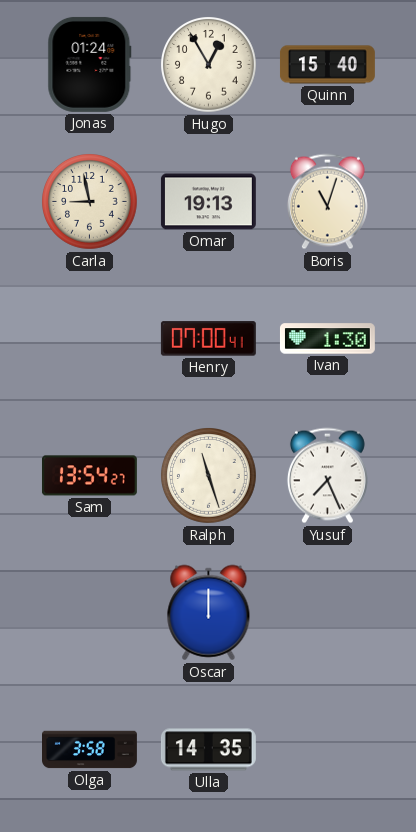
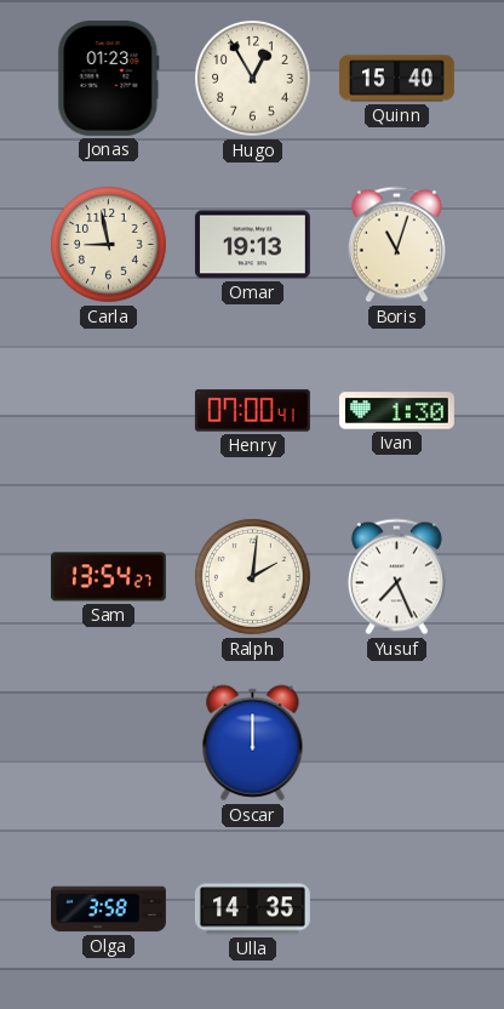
Jonas: 01:24 -> 01:23 (109, 78)
Ralph: 11:27 -> 2:01 (253, 577)
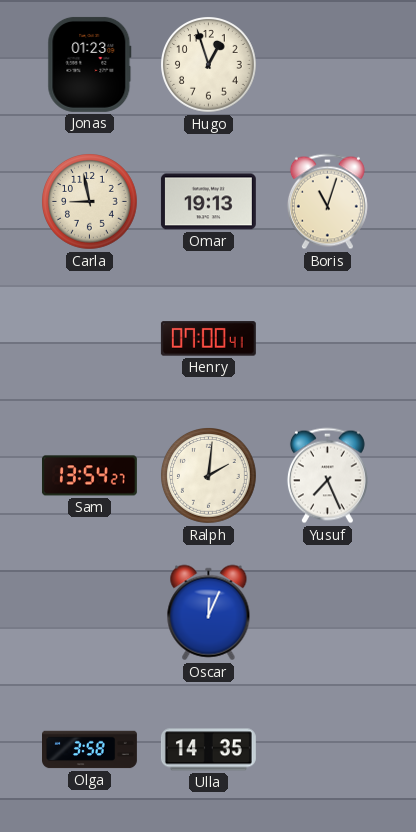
Hugo: 12:55 -> 12:57 (209, 65)
Quinn: 15:40 -> none (396, 79)
Ivan: 1:30 -> none (396, 411)
Oscar: 12:00 -> 12:04 (209, 613)
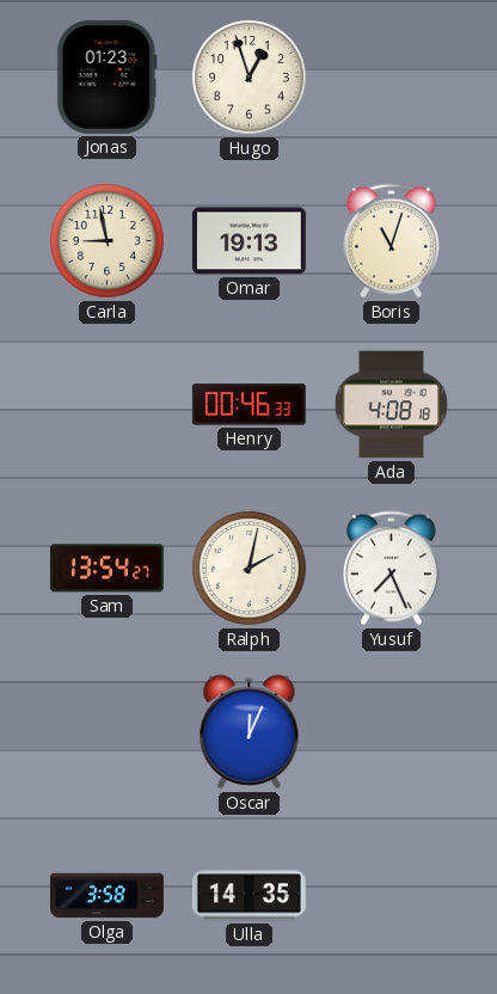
Henry: 07:00 -> 00:46 (249, 405)
Ada: none -> 4:08 (391, 405)
Ralph: 2:01 -> 2:02 (250, 569)
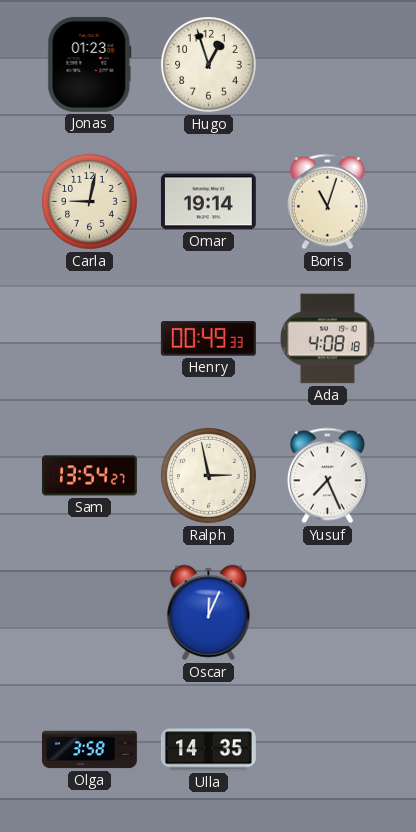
Carla: 8:58 -> 9:02 (90, 202)
Omar: 19:13 -> 19:14 (208, 202)
Henry: 00:46 -> 00:49 (208, 339)
Ralph: 2:02 -> 2:58 (209, 476)
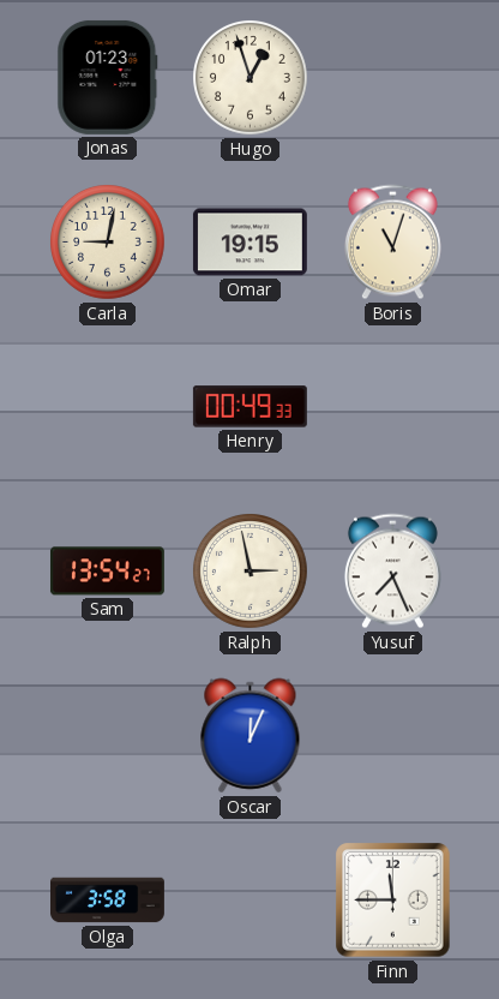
Omar: 19:14 -> 19:15 (249, 243)
Ada: 4:08 -> none (327, 339)
Ulla: 14:35 -> none (208, 750)
Finn: none -> 11:45 (393, 901)
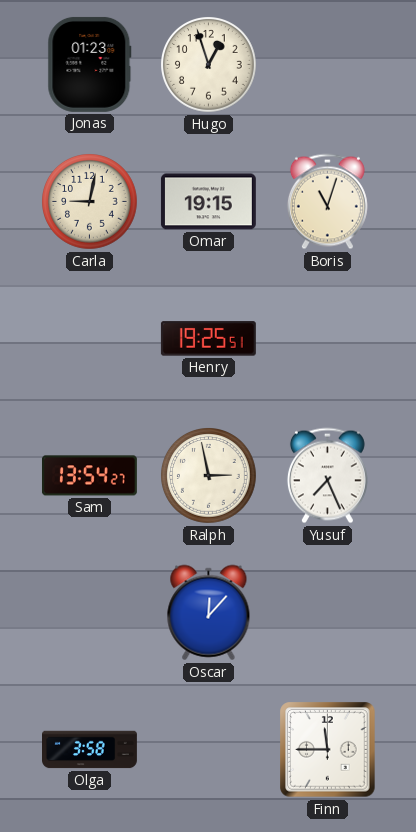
Henry: 00:49 -> 19:25 (208, 339)
Oscar: 12:04 -> 12:07 (209, 613)
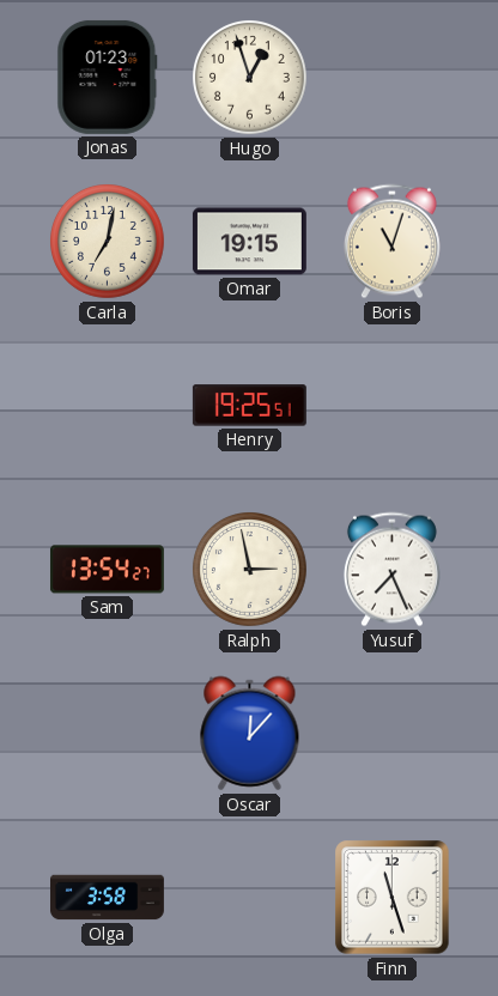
Carla: 9:02 -> 7:02 (108, 242)
Finn: 11:45 -> 11:27 (393, 898)
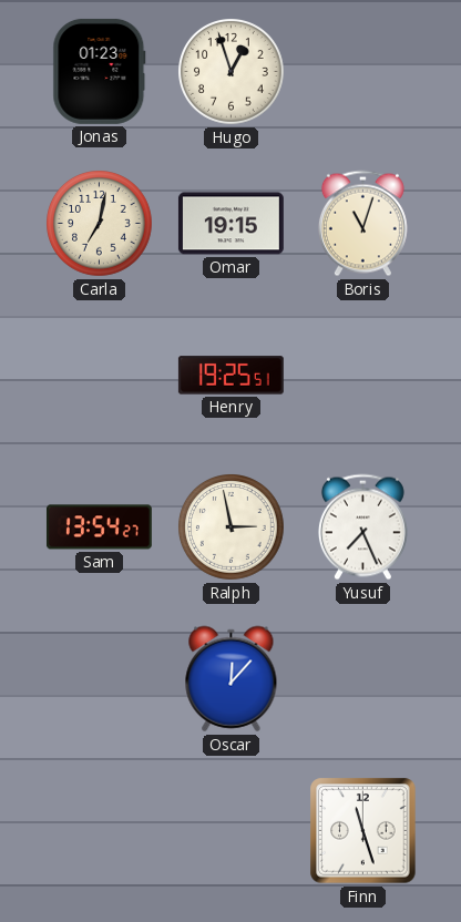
Olga: 3:58 -> none (108, 898)
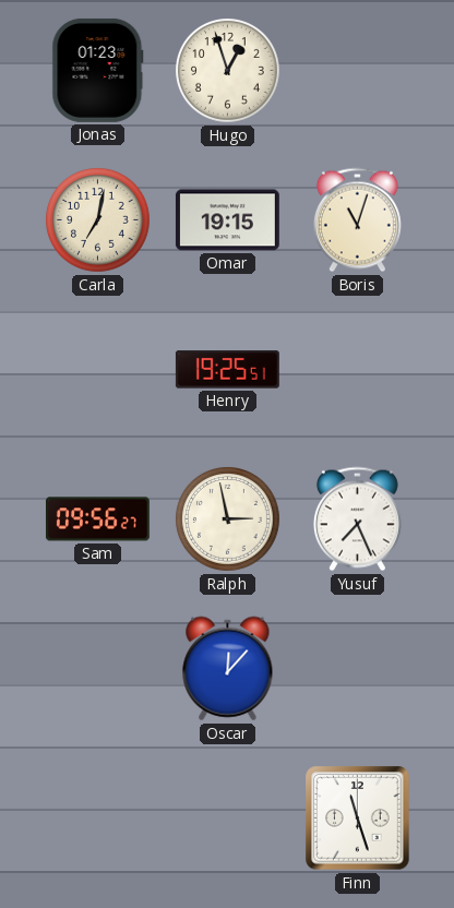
Sam: 13:54 -> 09:56 (97, 519)
